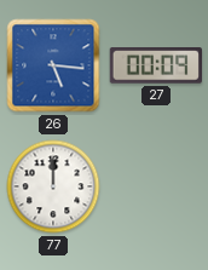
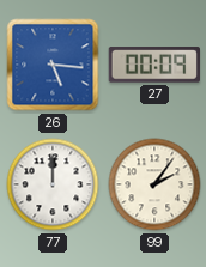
99: none -> 2:06 (154, 184)
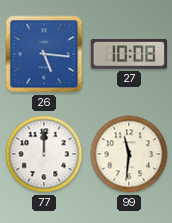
27: 00:09 -> 10:08 (128, 54)
99: 2:06 -> 11:31 (129, 154)
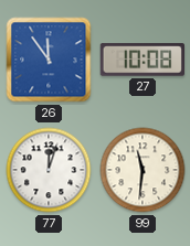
26: 5:16 -> 11:54 (49, 60)
77: 12:00 -> 12:03 (49, 170)
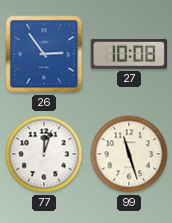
26: 11:54 -> 2:54 (44, 54)
99: 11:31 -> 11:27 (129, 154)
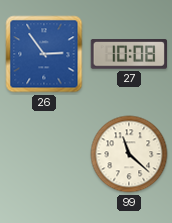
77: 12:03 -> none (44, 154)
99: 11:27 -> 11:22 (129, 154)
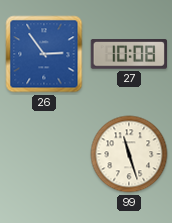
99: 11:22 -> 11:27 (129, 154)
